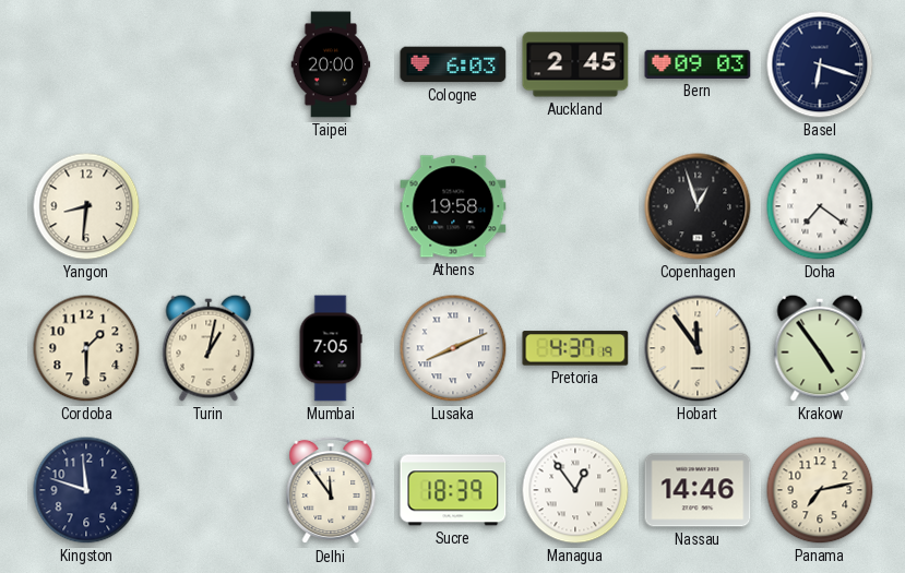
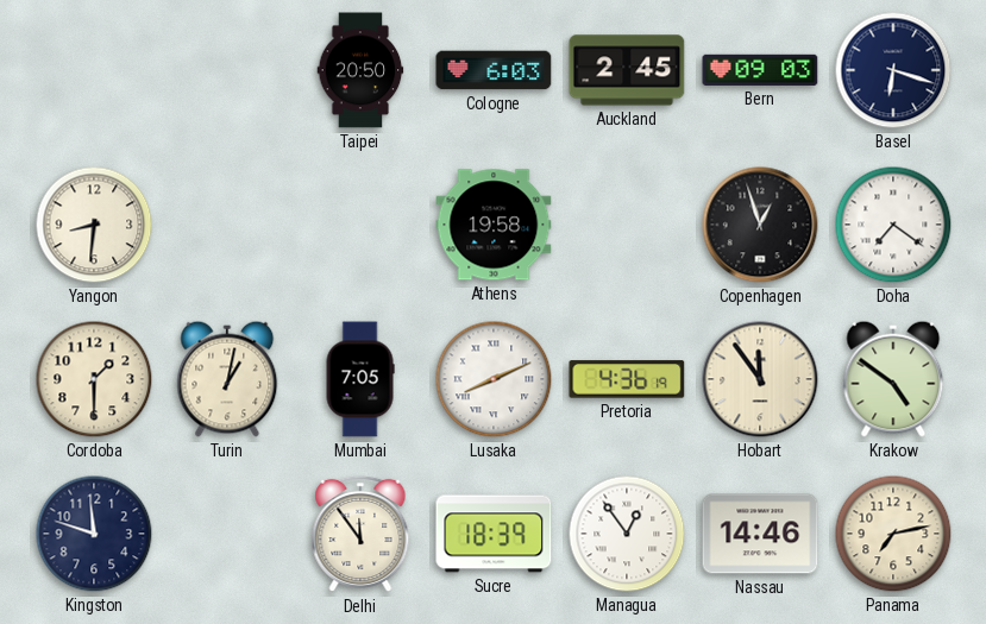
Taipei: 20:00 -> 20:50 (360, 70)
Pretoria: 4:37 -> 4:36 (627, 379)
Krakow: 4:54 -> 4:51 (893, 379)
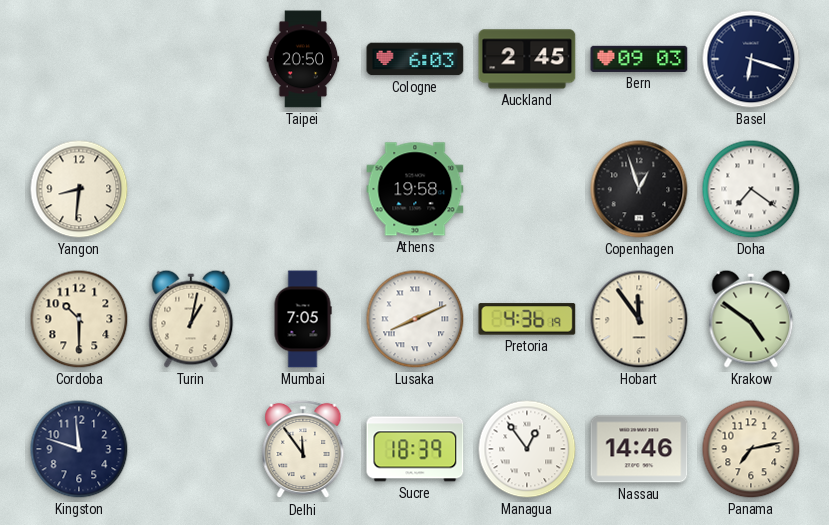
Cordoba: 1:30 -> 10:30 (79, 319)
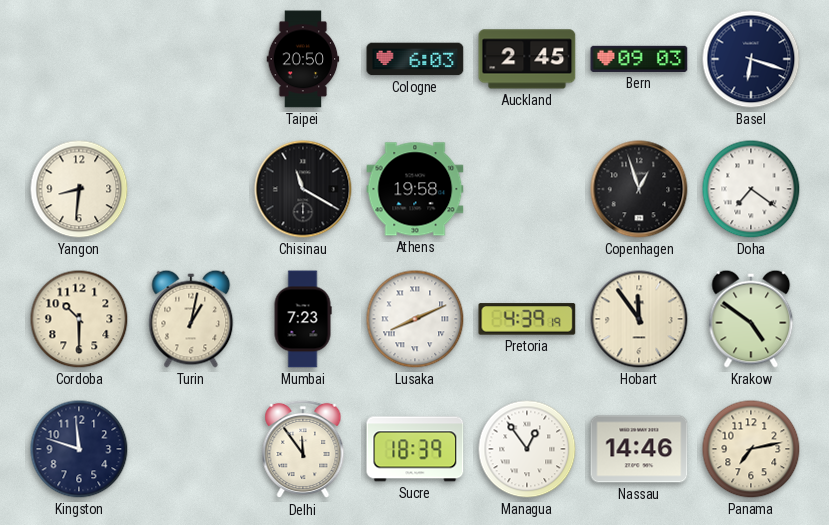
Chisinau: none -> 11:20 (303, 189)
Mumbai: 7:05 -> 7:23 (303, 319)
Pretoria: 4:36 -> 4:39 (527, 319)
